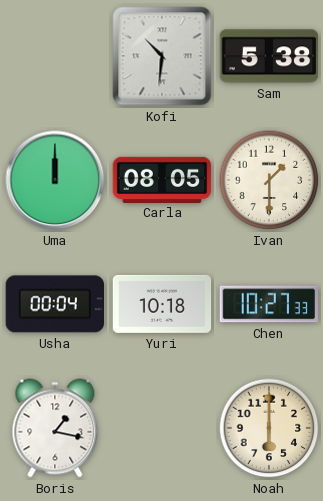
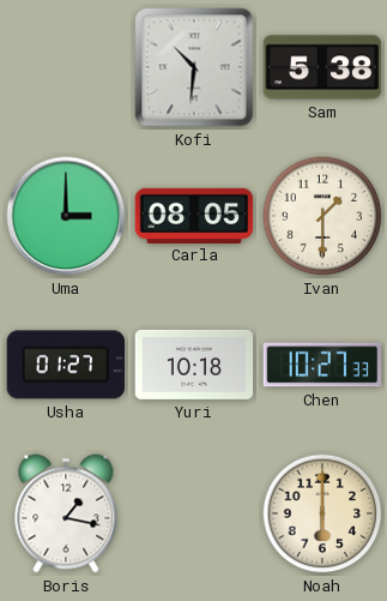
Uma: 12:00 -> 3:00 (66, 216)
Usha: 00:04 -> 01:27 (65, 365)
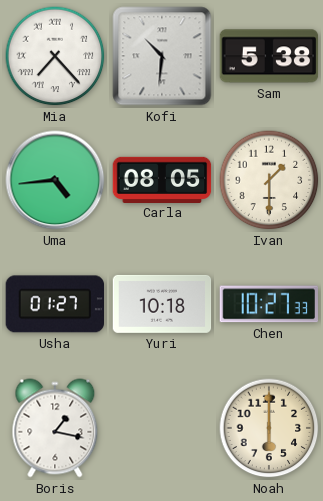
Mia: none -> 7:23 (55, 56)
Uma: 3:00 -> 4:44 (55, 180)
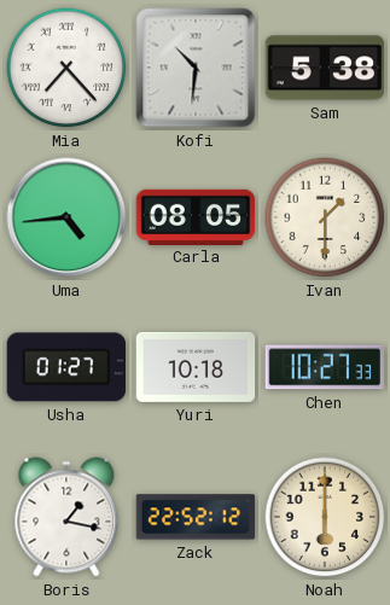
Zack: none -> 22:52 (196, 517)
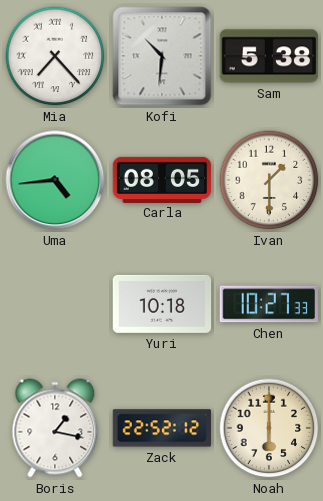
Usha: 01:27 -> none (65, 367)
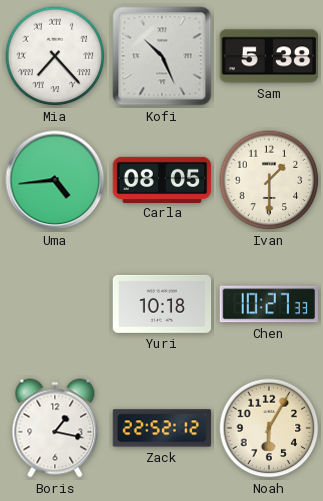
Kofi: 10:31 -> 10:26 (162, 56)
Noah: 6:00 -> 6:05 (269, 428)
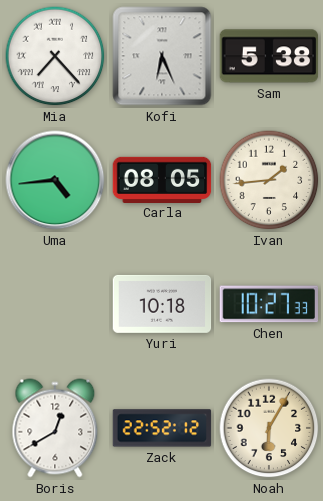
Kofi: 10:26 -> 6:26 (162, 56)
Ivan: 1:30 -> 1:44 (269, 180)
Boris: 1:17 -> 12:40 (55, 428)
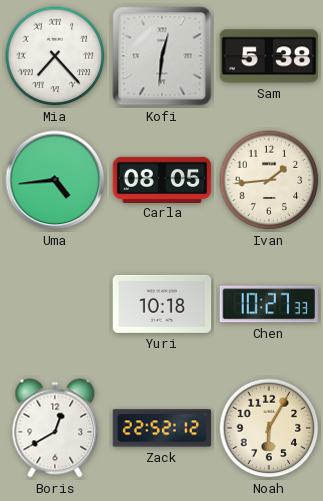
Kofi: 6:26 -> 12:31 (162, 56)
